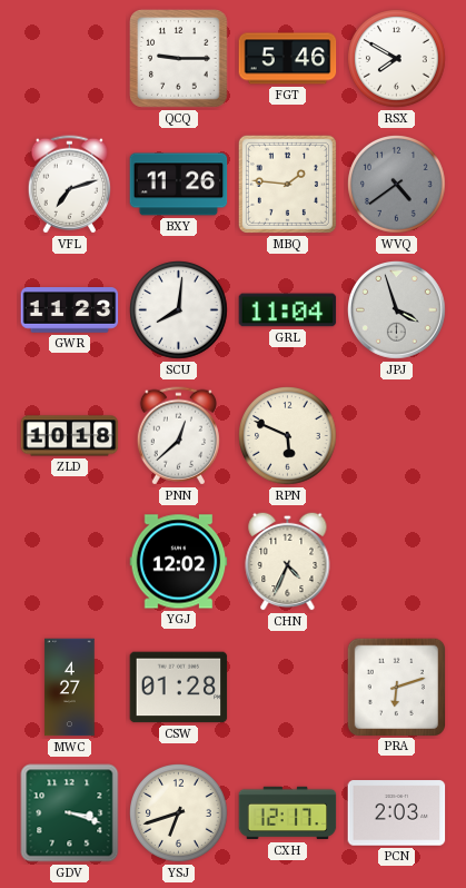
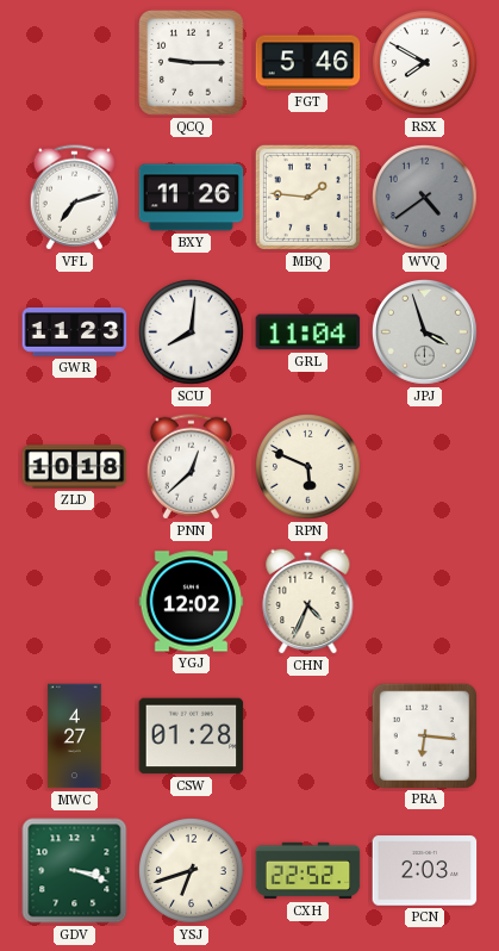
PRA: 6:12 -> 6:16 (424, 735)
CXH: 12:17 -> 22:52 (308, 871)
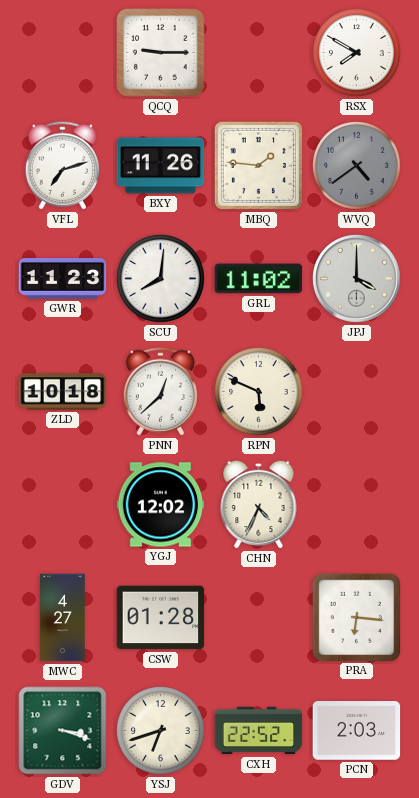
FGT: 5:46 -> none (308, 63)
GRL: 11:04 -> 11:02 (259, 279)
JPJ: 3:57 -> 4:00 (357, 279)
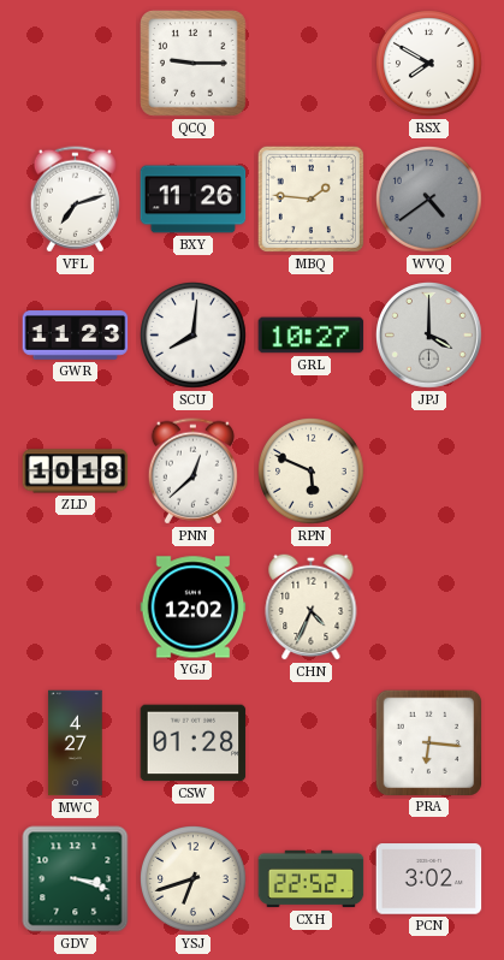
GRL: 11:02 -> 10:27 (312, 336)
PCN: 2:03 -> 3:02 (429, 879)
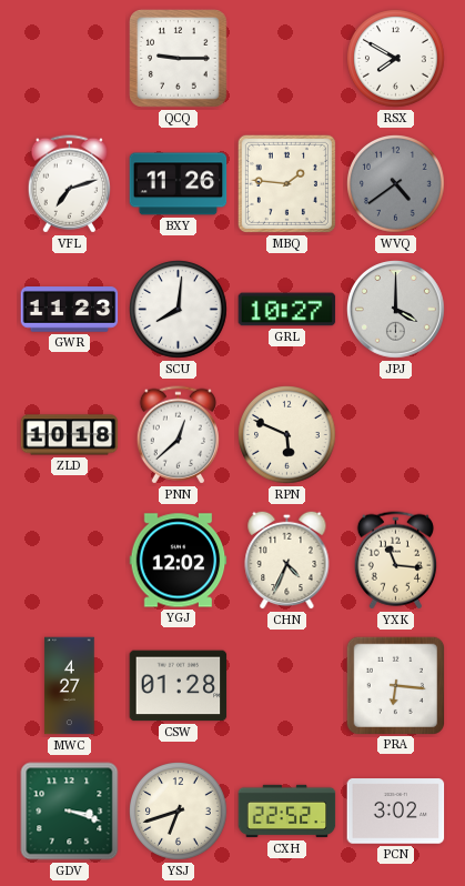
YXK: none -> 11:16 (395, 561)
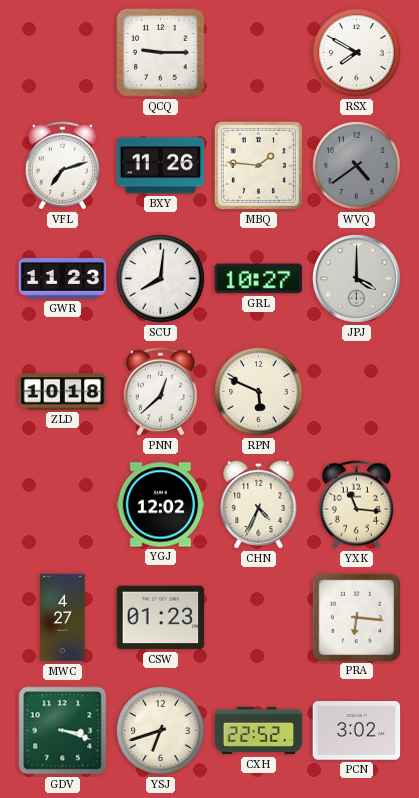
CSW: 01:28 -> 01:23 (161, 618)
